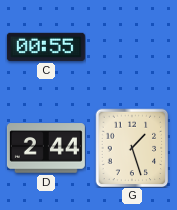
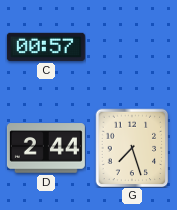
C: 00:55 -> 00:57 (46, 47)
G: 1:27 -> 7:27 (132, 148)
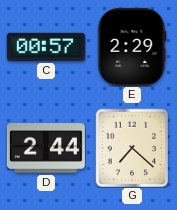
E: none -> 2:29 (132, 47)
G: 7:27 -> 7:22 (132, 148)
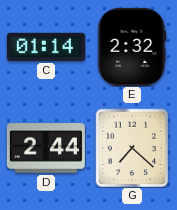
C: 00:57 -> 01:14 (46, 47)
E: 2:29 -> 2:32 (132, 47)
